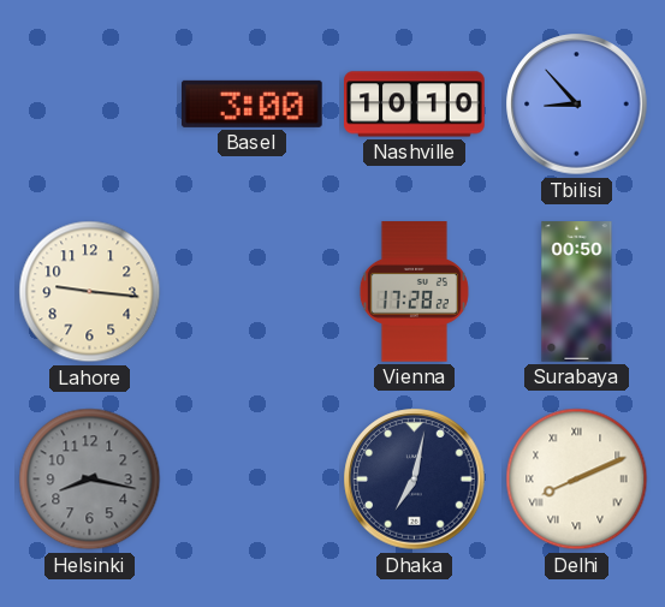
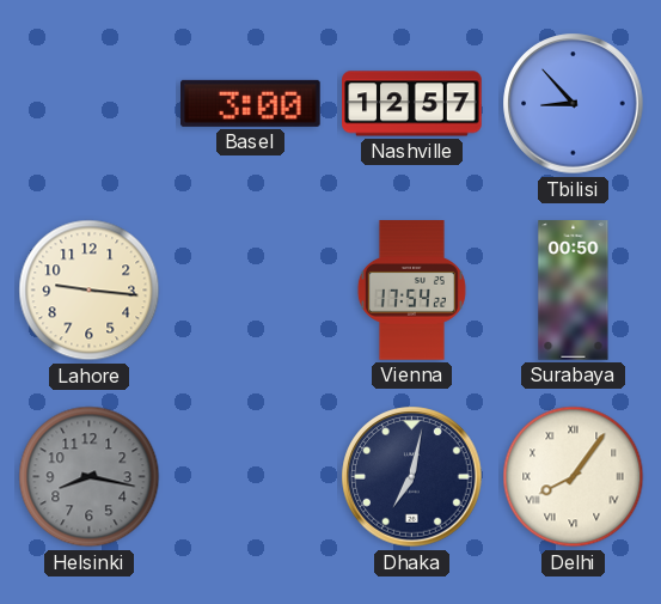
Nashville: 10:10 -> 12:57 (412, 104)
Vienna: 17:28 -> 17:54 (411, 291)
Delhi: 8:11 -> 8:06 (574, 477)
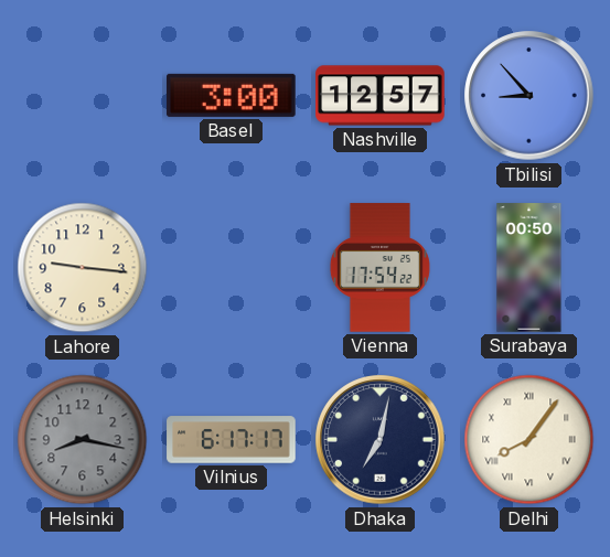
Vilnius: none -> 6:17 (232, 440)
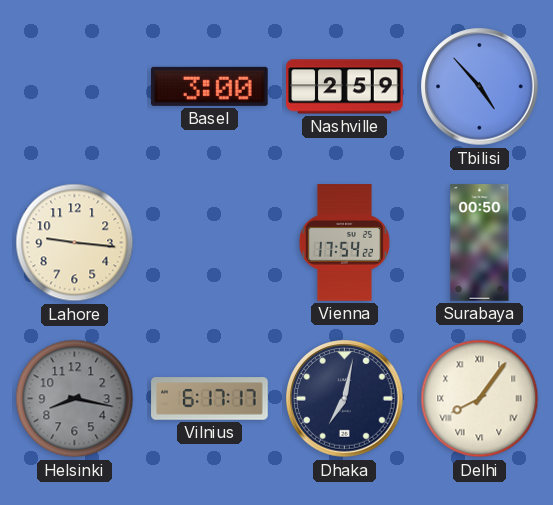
Nashville: 12:57 -> 2:59 (345, 87)
Tbilisi: 8:53 -> 4:53 (480, 87)
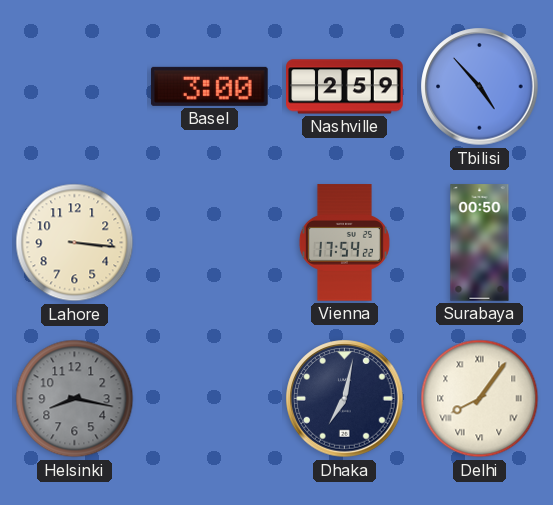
Lahore: 9:16 -> 3:16 (75, 243)
Vilnius: 6:17 -> none (210, 399)
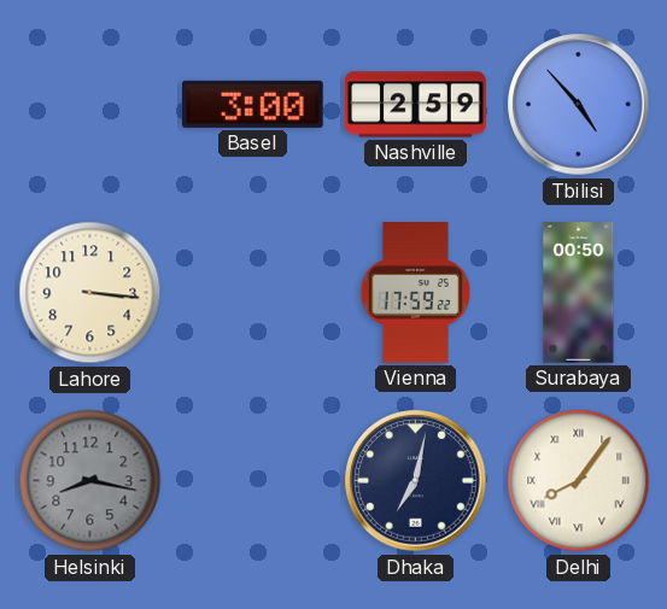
Vienna: 17:54 -> 17:59 (415, 293)
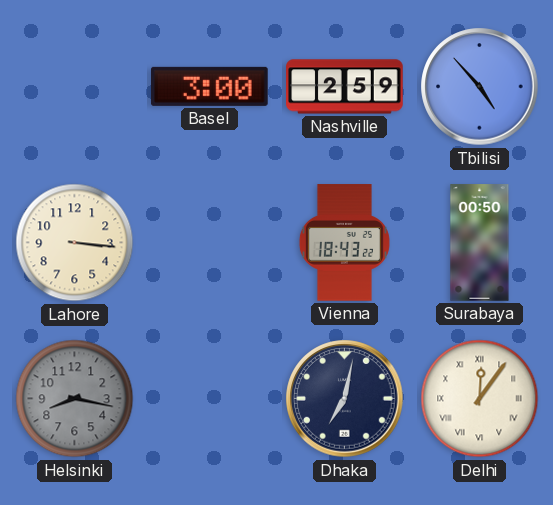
Vienna: 17:59 -> 18:43 (344, 243)
Delhi: 8:06 -> 12:06 (480, 399)
